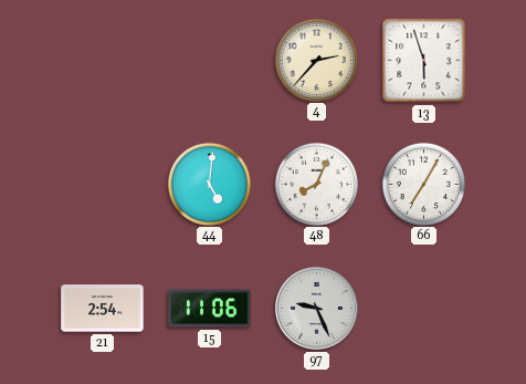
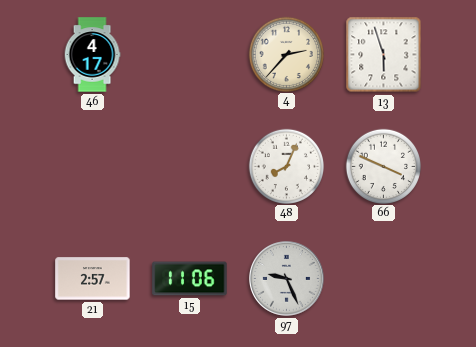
46: none -> 4:17 (92, 55)
44: 5:01 -> none (209, 184)
66: 7:05 -> 3:49 (383, 166)
21: 2:54 -> 2:57 (93, 279)
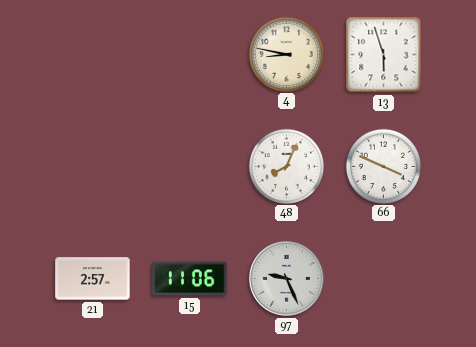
46: 4:17 -> none (92, 55)
4: 2:37 -> 8:47 (286, 54)
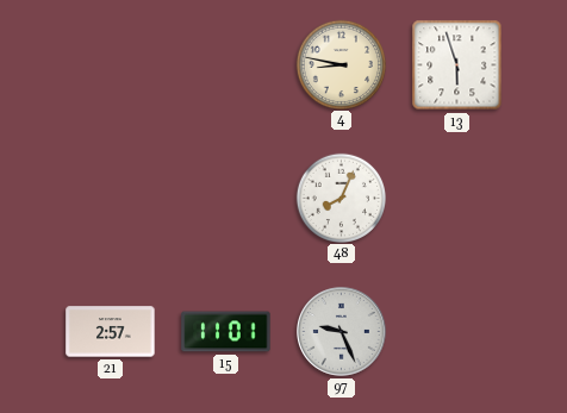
66: 3:49 -> none (383, 166)
15: 11:06 -> 11:01 (226, 332)
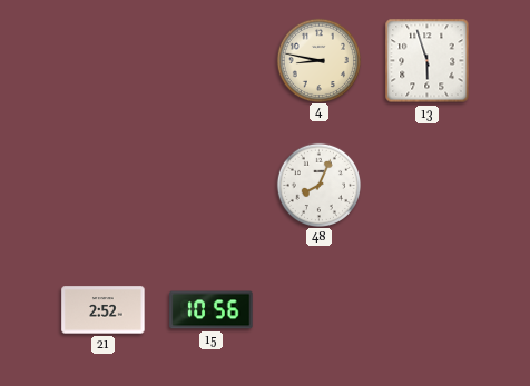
21: 2:57 -> 2:52 (104, 310)
15: 11:01 -> 10:56 (212, 310)
97: 9:26 -> none (342, 332)
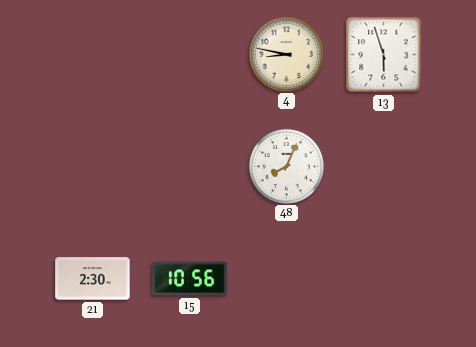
21: 2:52 -> 2:30 (93, 279)
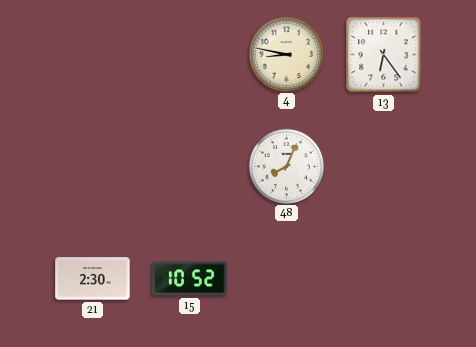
13: 5:57 -> 6:24 (384, 55)
15: 10:56 -> 10:52 (190, 279)
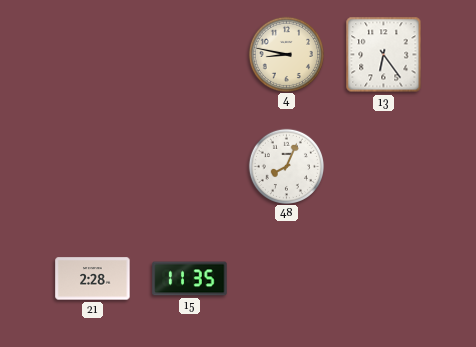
21: 2:30 -> 2:28 (93, 279)
15: 10:52 -> 11:35 (190, 279)
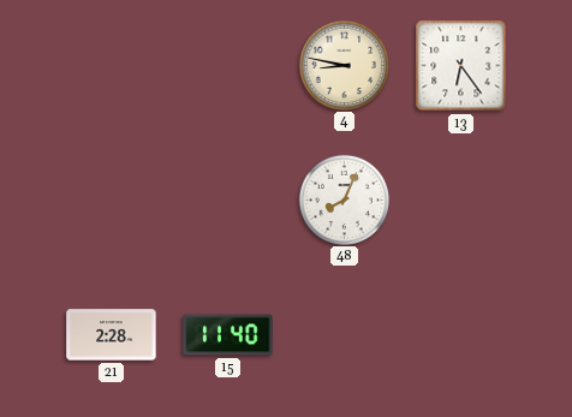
15: 11:35 -> 11:40 (228, 335)
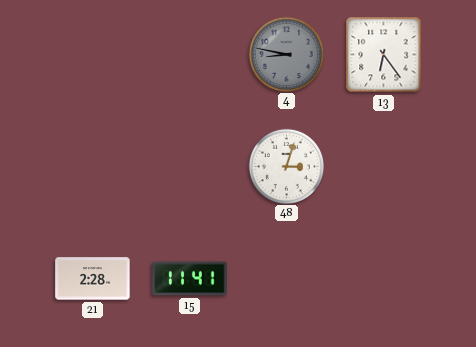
4 dial: cream -> grey (286, 54)
48: 8:04 -> 3:03 (286, 166)
15: 11:40 -> 11:41 (190, 279)
